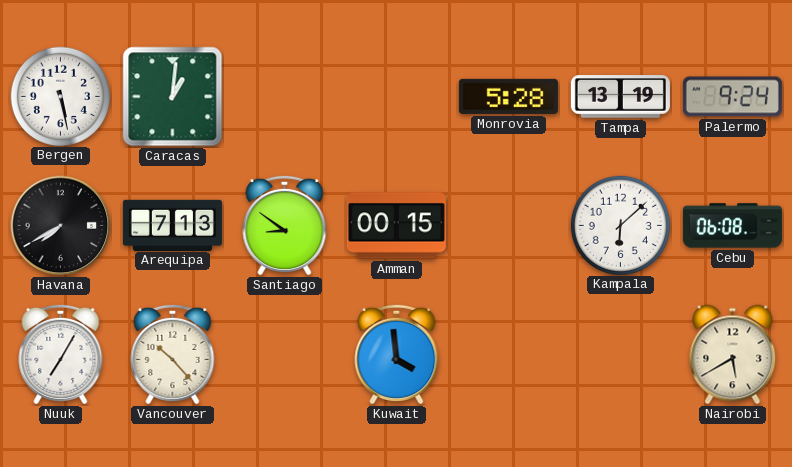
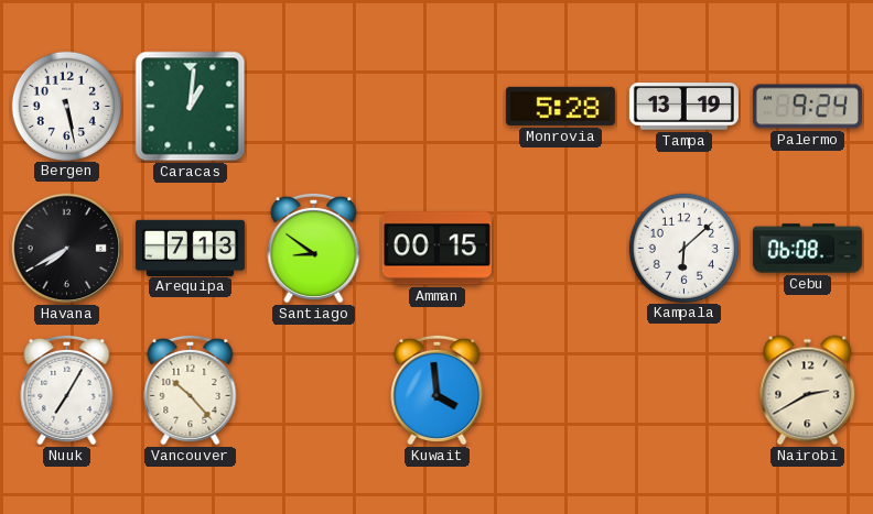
Nairobi: 5:40 -> 2:40 (808, 391)
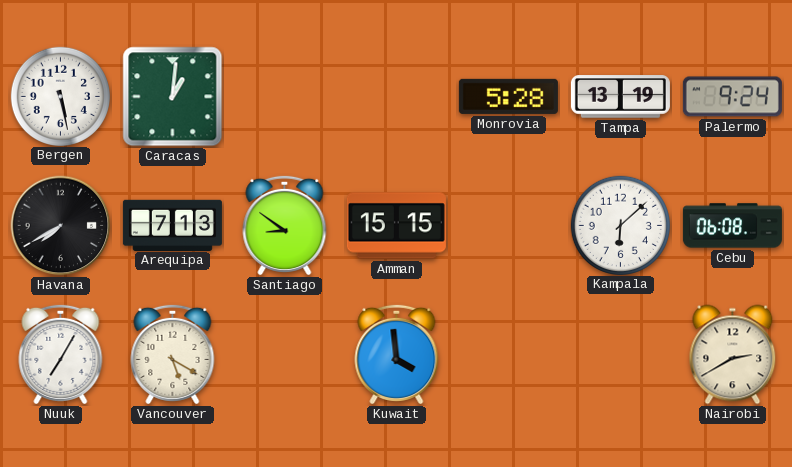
Amman: 00:15 -> 15:15 (396, 226)
Vancouver: 10:23 -> 5:20 (173, 354)
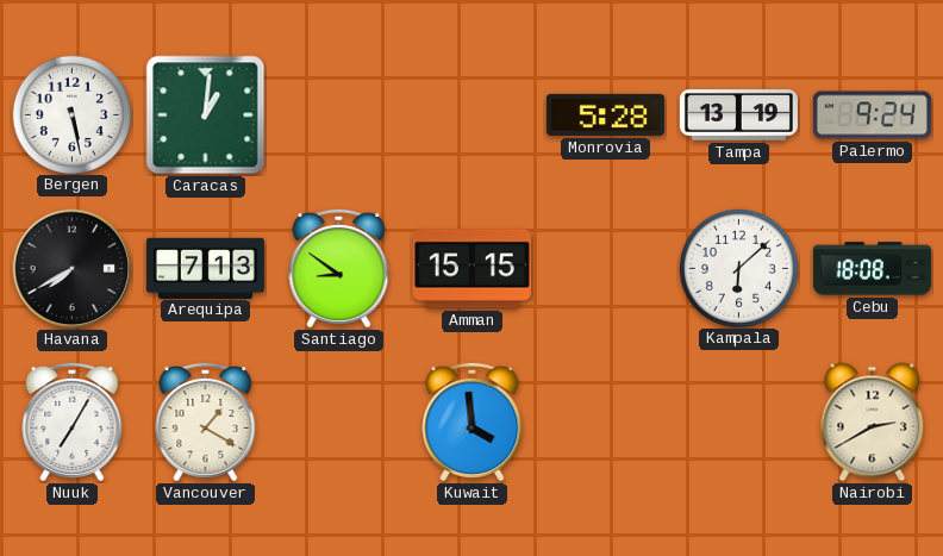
Cebu: 06:08 -> 18:08 (872, 269)
Vancouver: 5:20 -> 1:20 (206, 421)
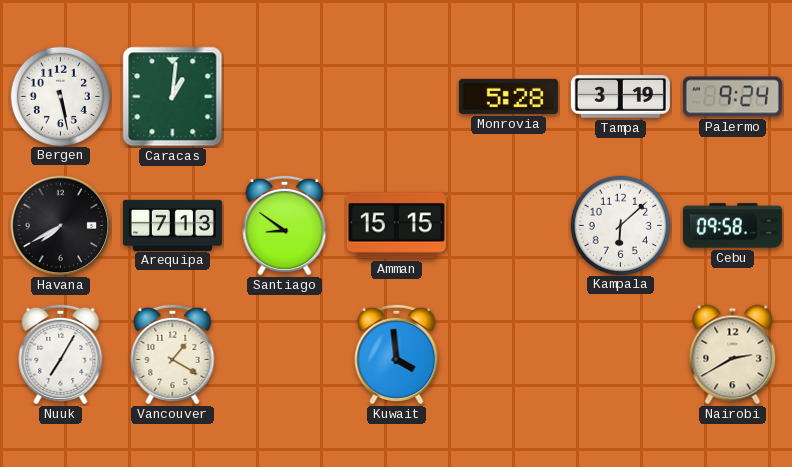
Tampa: 13:19 -> 3:19 (620, 97)
Cebu: 18:08 -> 09:58 (732, 226)
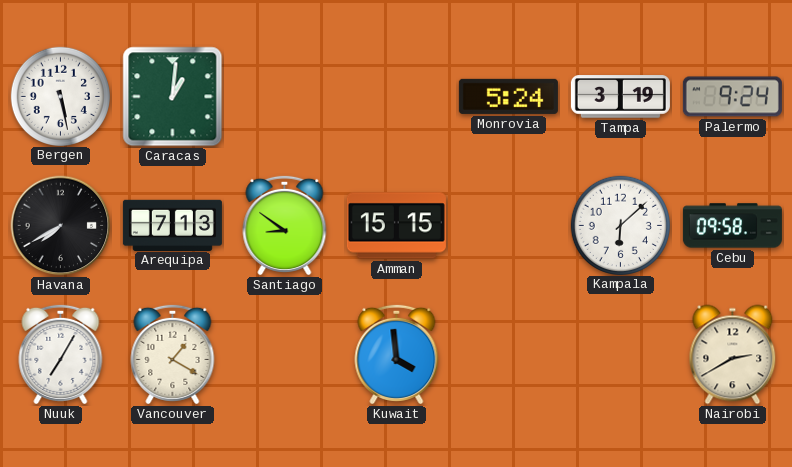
Monrovia: 5:28 -> 5:24 (508, 96)
